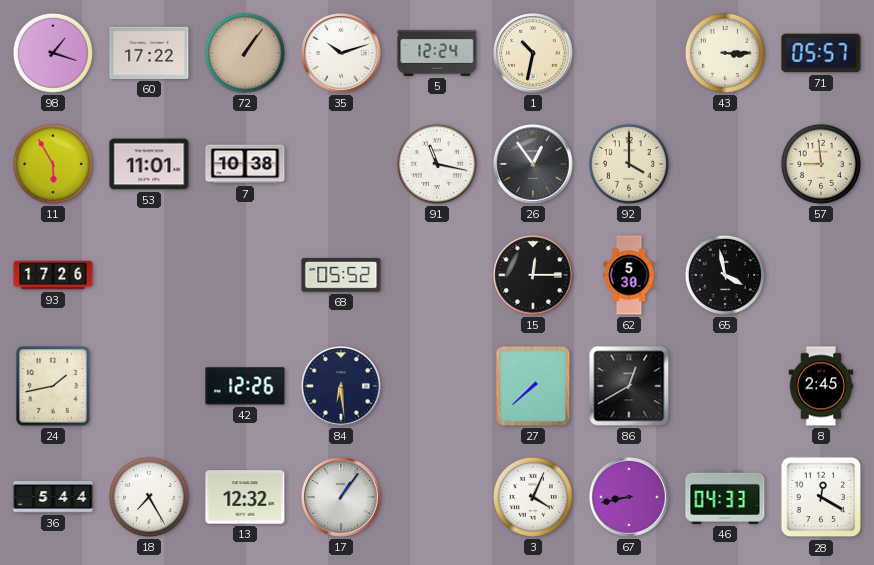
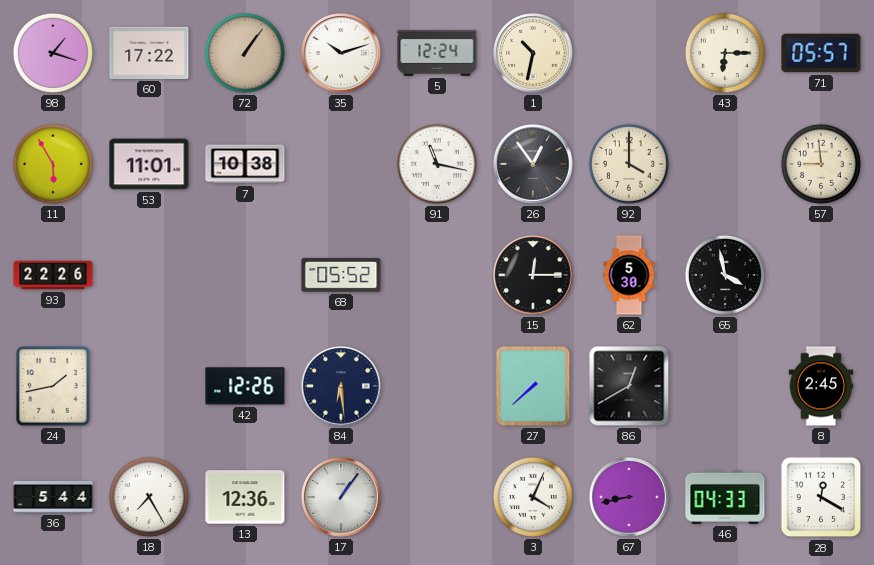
43: 3:15 -> 6:15 (725, 53)
93: 17:26 -> 22:26 (53, 275)
13: 12:32 -> 12:36 (245, 497)
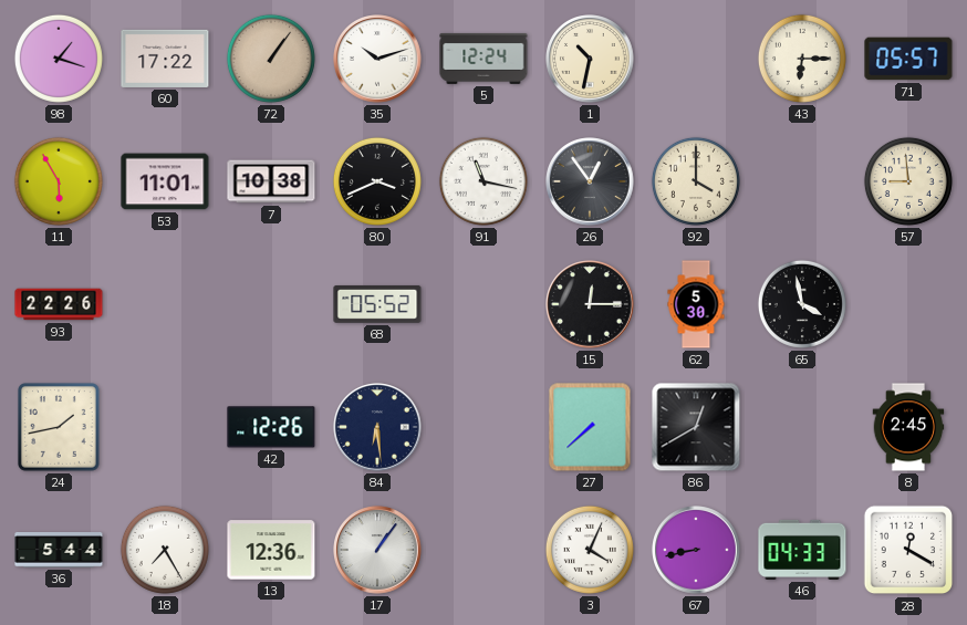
80: none -> 3:41 (377, 181)
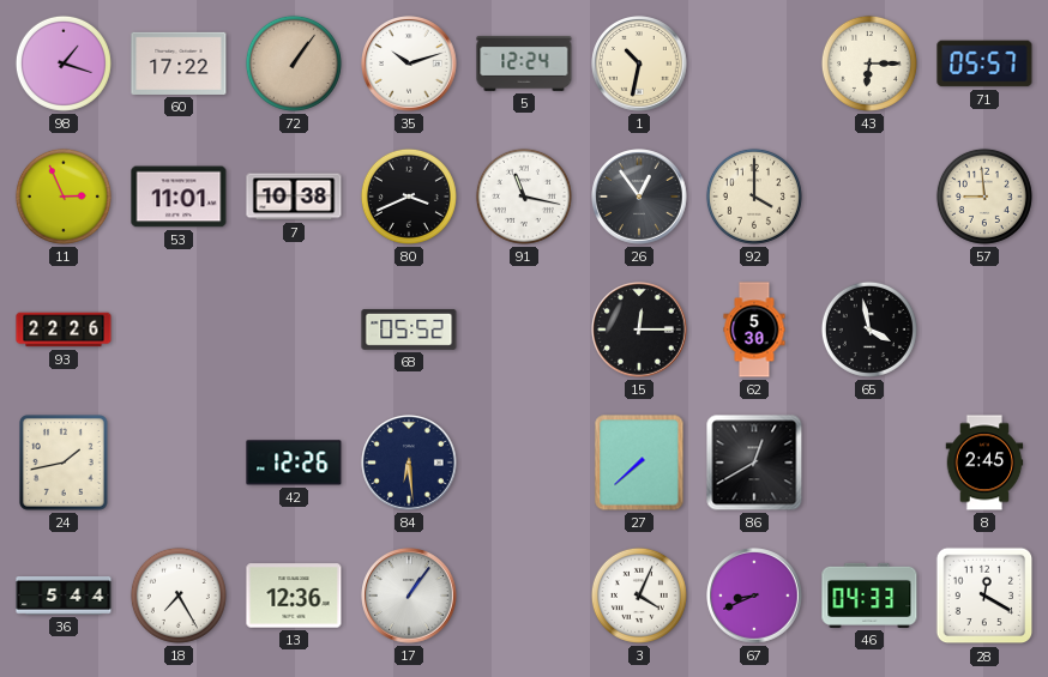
11: 5:55 -> 2:56 (64, 197)
67: 8:43 -> 8:41 (754, 596)
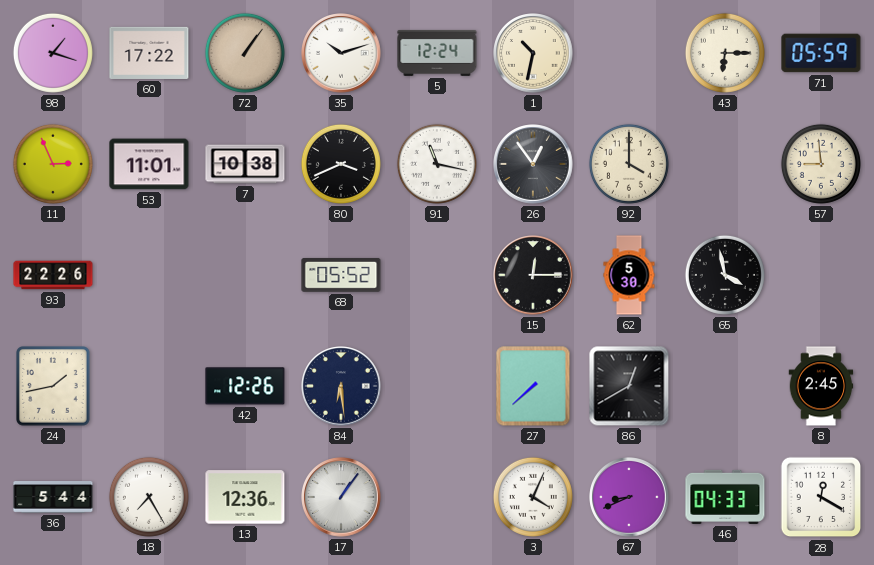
71: 05:57 -> 05:59 (821, 53)
